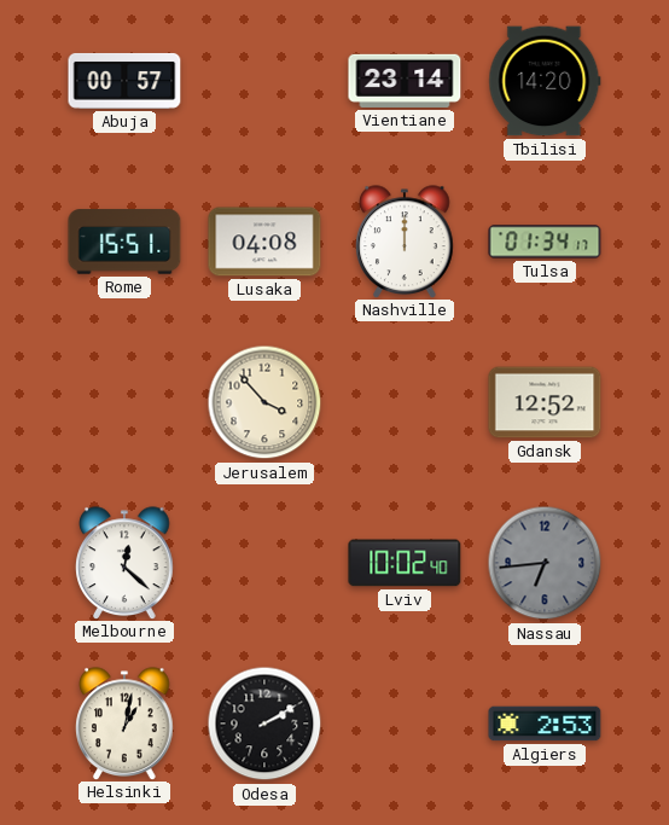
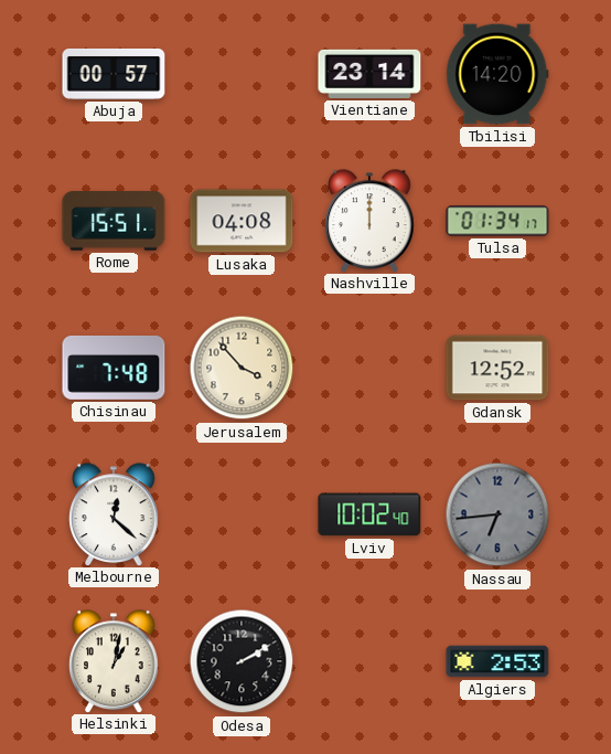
Chisinau: none -> 7:48 (114, 368)
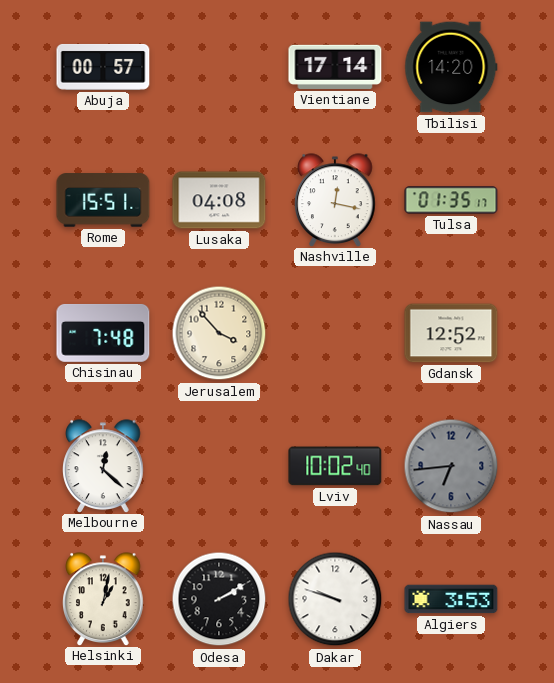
Vientiane: 23:14 -> 17:14 (335, 67)
Nashville: 12:00 -> 12:17 (335, 200)
Tulsa: 01:34 -> 01:35 (451, 200)
Dakar: none -> 9:48 (335, 599)
Algiers: 2:53 -> 3:53 (451, 599)
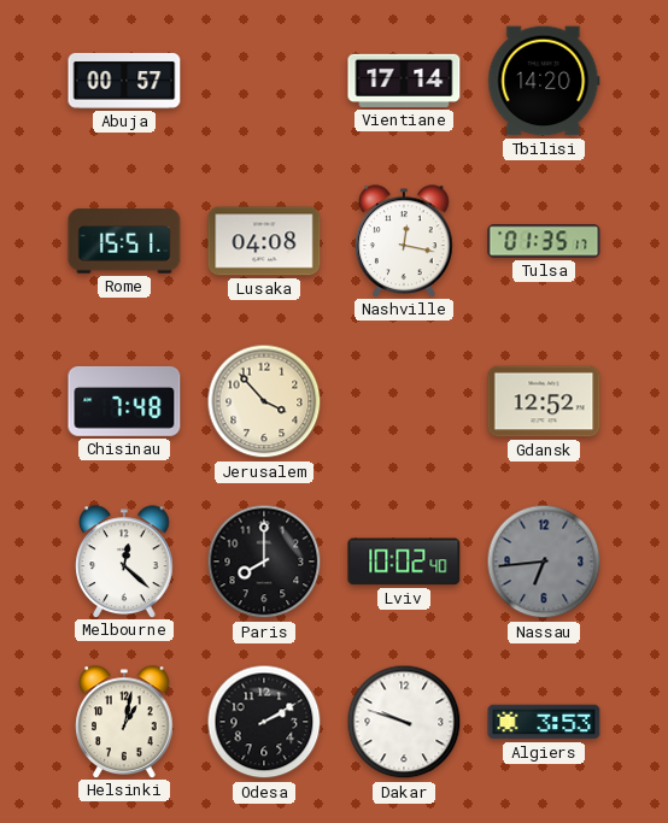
Paris: none -> 8:00 (264, 562)
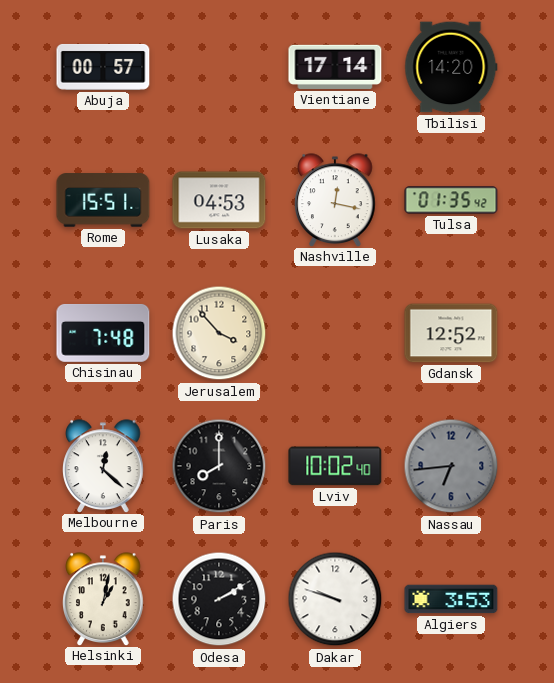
Lusaka: 04:08 -> 04:53 (219, 200)
Tulsa: 01:35:17 -> 01:35:42 (451, 200)
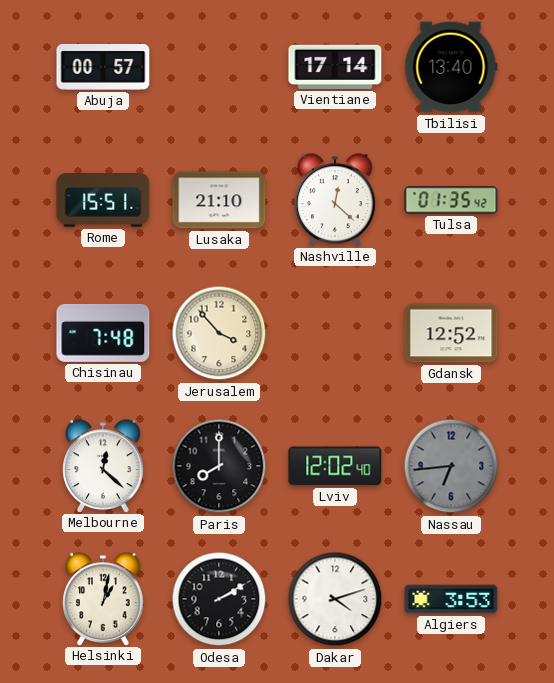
Tbilisi: 14:20 -> 13:40 (451, 67)
Lusaka: 04:53 -> 21:10 (219, 200)
Nashville: 12:17 -> 12:22 (335, 200)
Lviv: 10:02 -> 12:02 (335, 466)
Dakar: 9:48 -> 4:12 (335, 599)
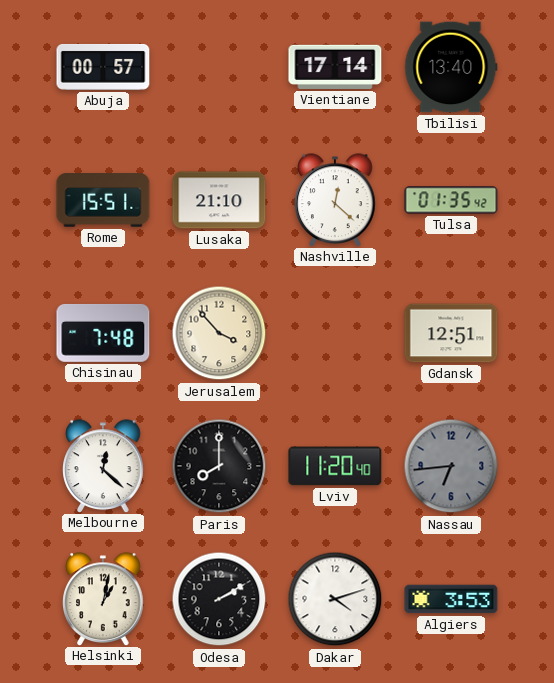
Gdansk: 12:52 -> 12:51 (451, 333)
Lviv: 12:02 -> 11:20 (335, 466)
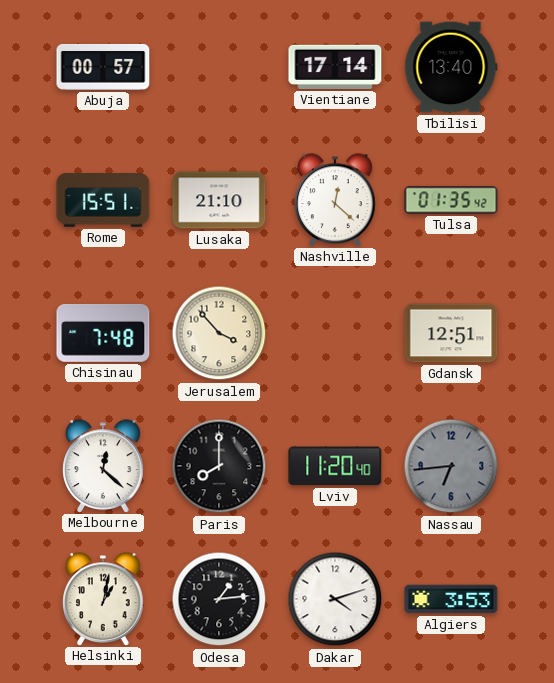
Odesa: 2:10 -> 1:14 (219, 599)
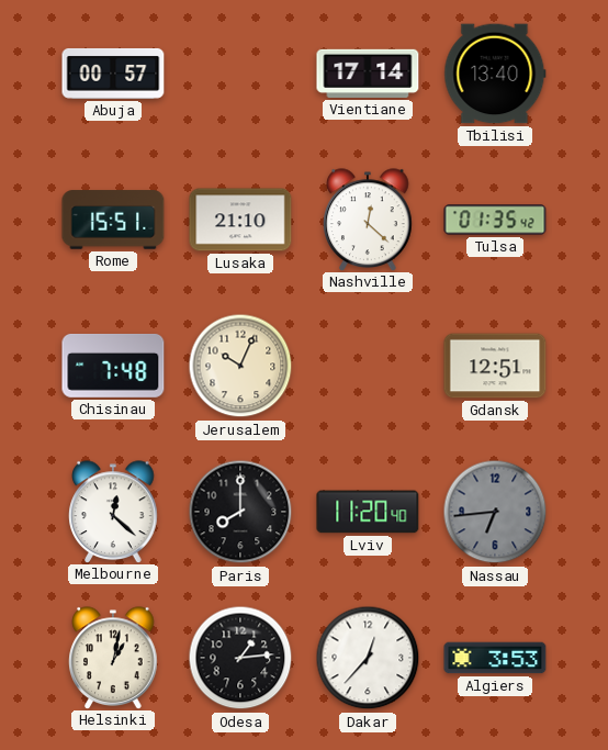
Jerusalem: 3:53 -> 10:04 (240, 366)
Dakar: 4:12 -> 12:37 (368, 658)
